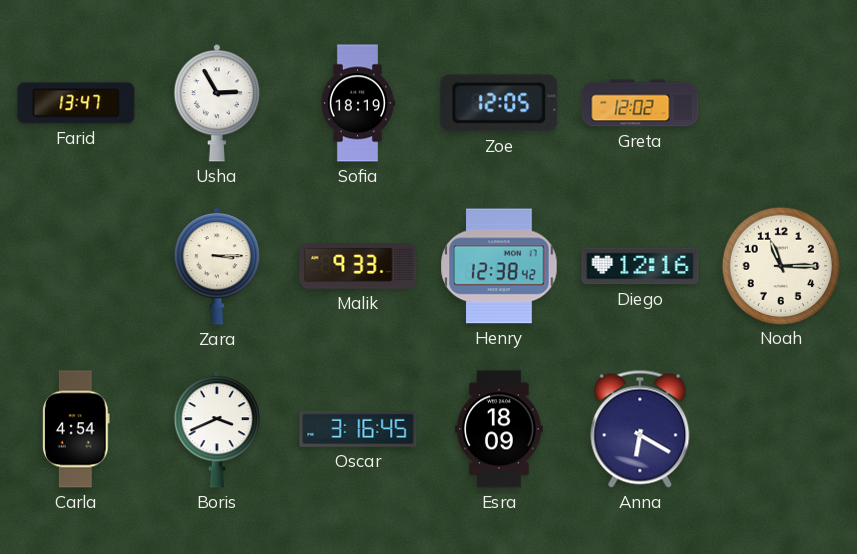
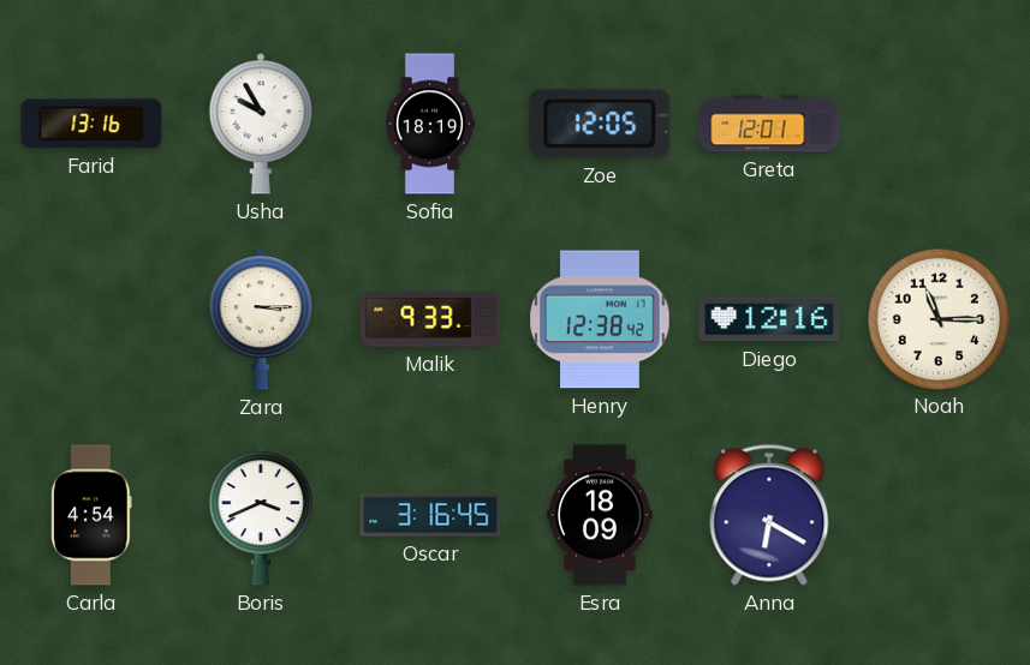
Farid: 13:47 -> 13:16 (91, 124)
Usha: 2:55 -> 9:55 (261, 125)
Greta: 12:02 -> 12:01 (769, 124)
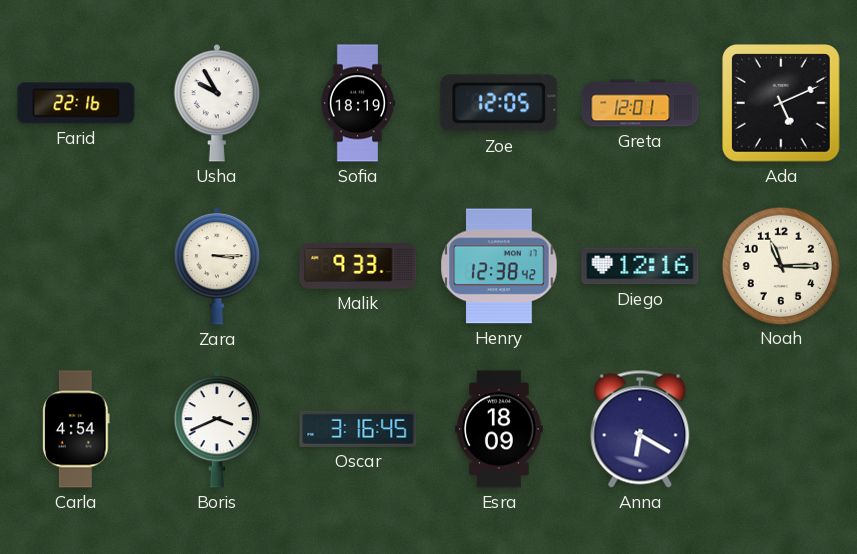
Farid: 13:16 -> 22:16 (76, 103)
Ada: none -> 5:11 (781, 103)
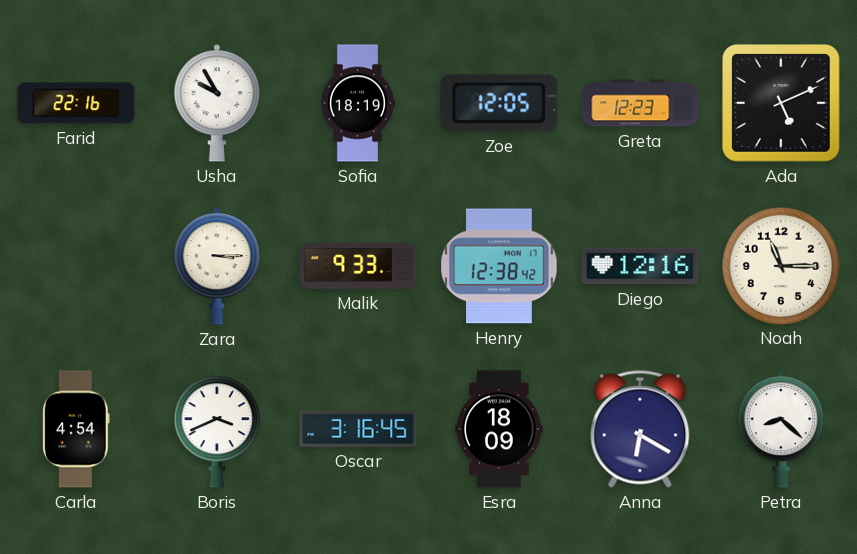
Greta: 12:01 -> 12:23 (640, 103)
Petra: none -> 8:22 (781, 430)
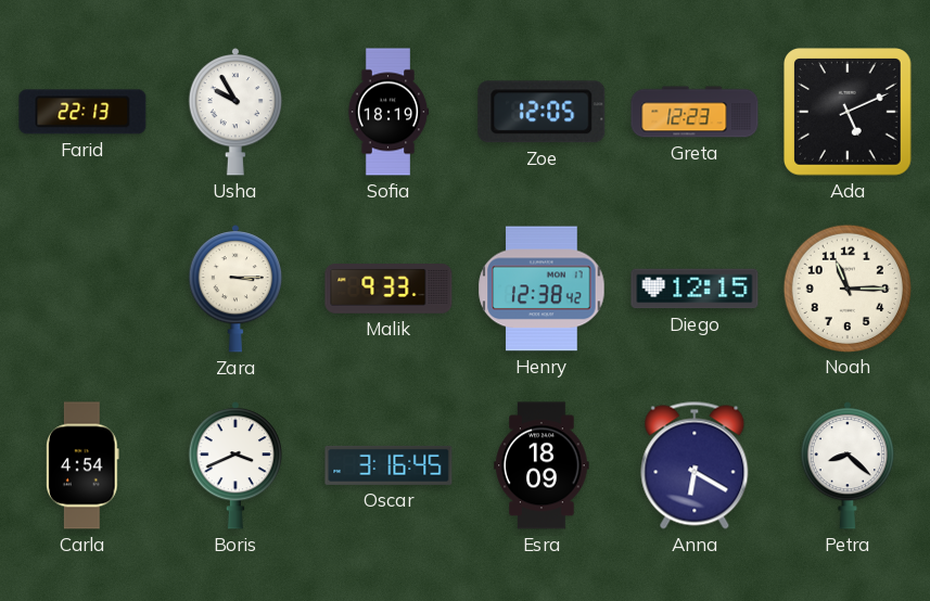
Farid: 22:16 -> 22:13 (82, 112)
Diego: 12:16 -> 12:15 (695, 289)
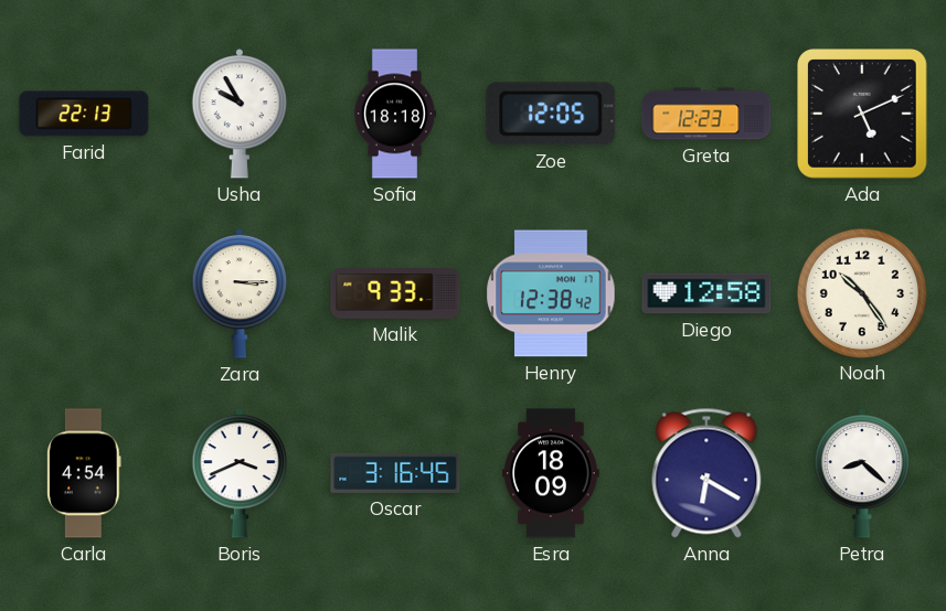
Sofia: 18:19 -> 18:18 (395, 114)
Diego: 12:15 -> 12:58 (706, 293)
Noah: 11:15 -> 10:24 (861, 292)
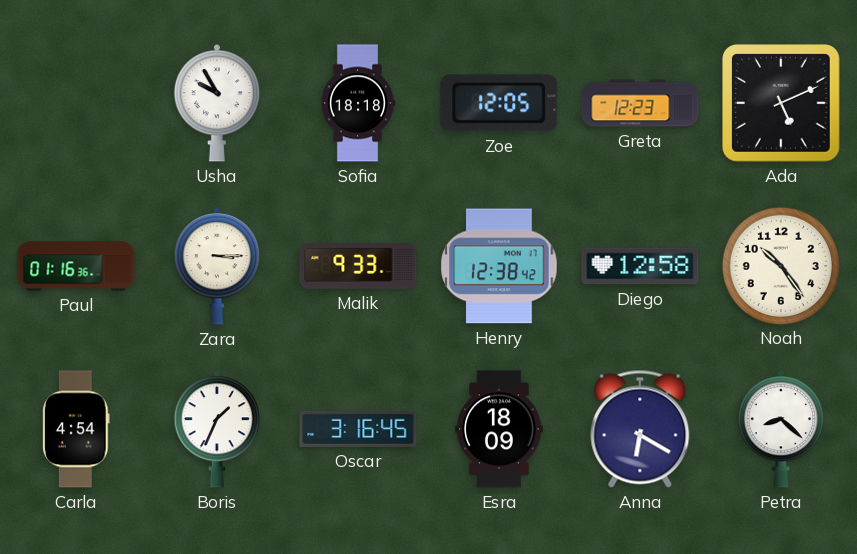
Farid: 22:13 -> none (84, 114)
Paul: none -> 01:16 (76, 266)
Boris: 3:41 -> 1:34 (217, 430)
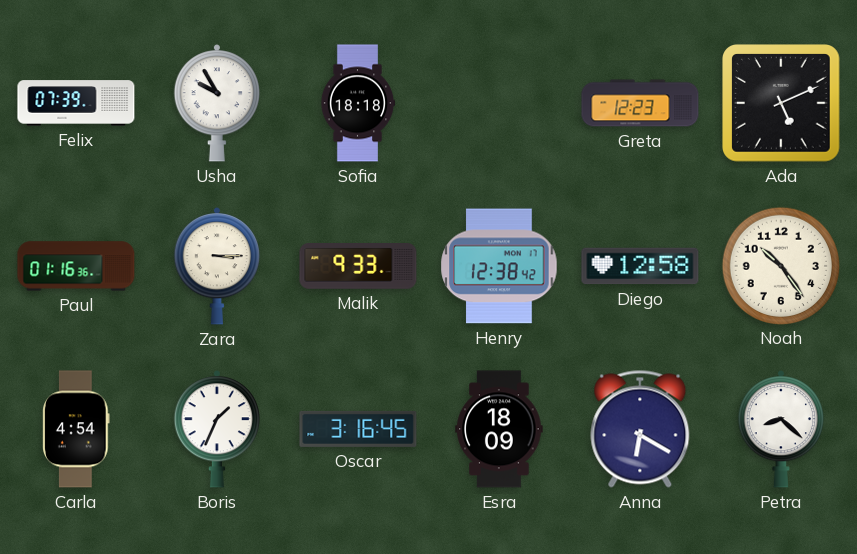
Felix: none -> 07:39 (76, 103)
Zoe: 12:05 -> none (499, 103)
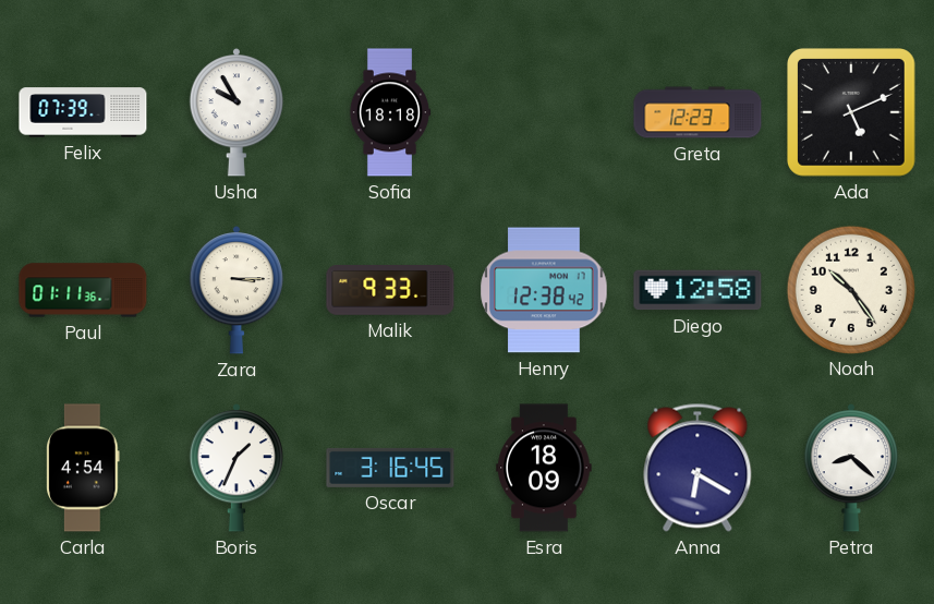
Paul: 01:16 -> 01:11 (83, 290)
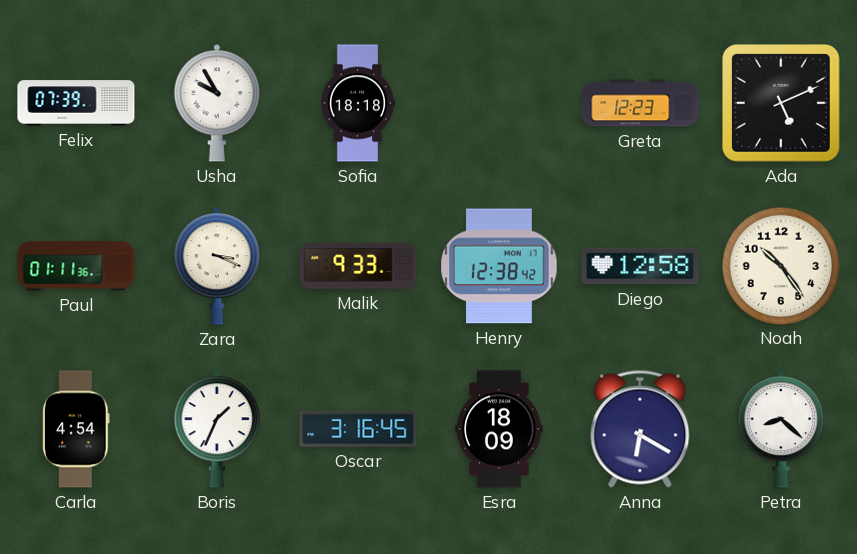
Zara: 3:15 -> 3:19 (217, 267)
